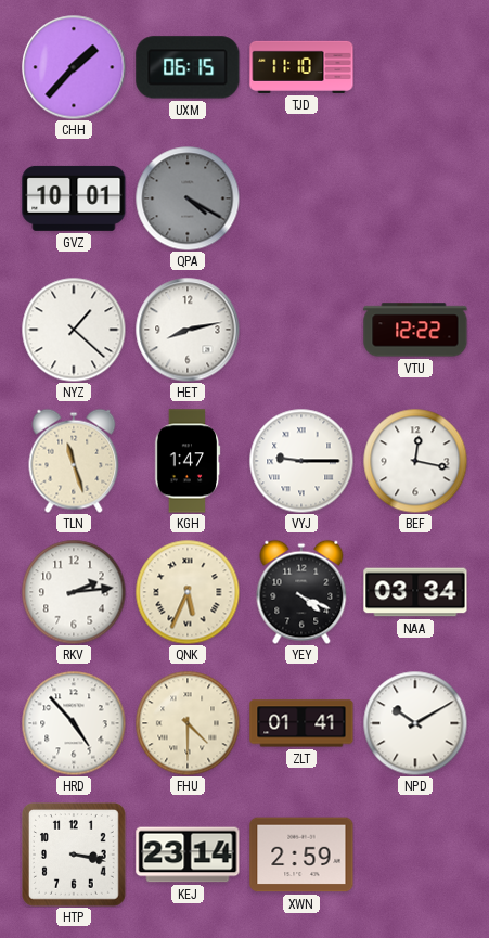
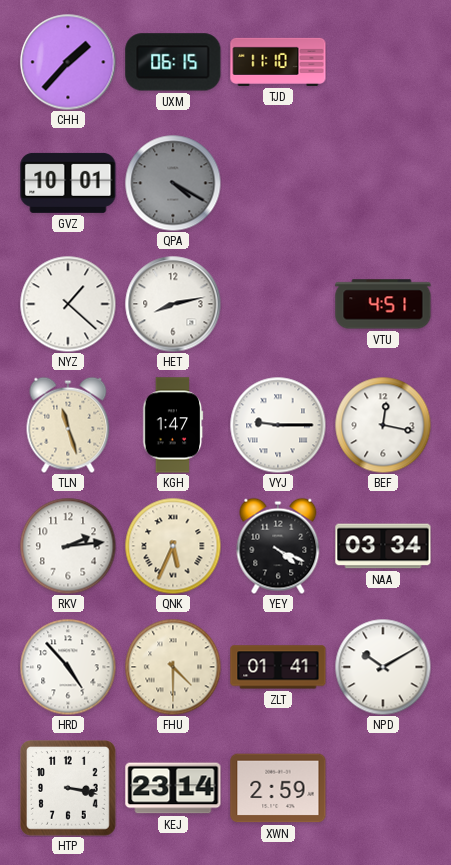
VTU: 12:22 -> 4:51 (383, 304)
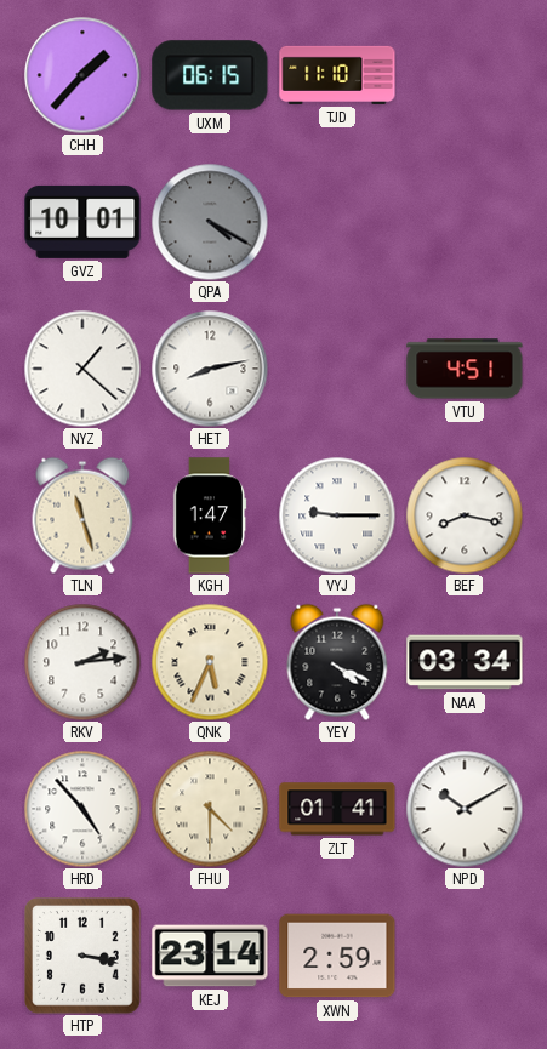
BEF: 12:17 -> 8:17 (465, 515)
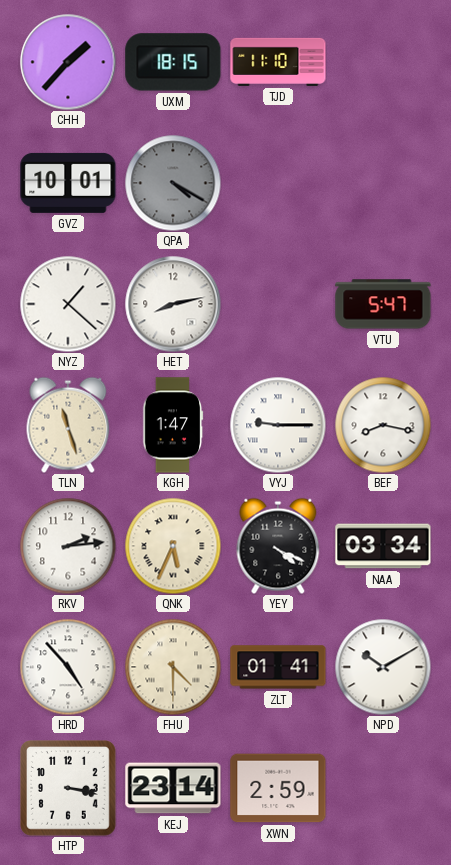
UXM: 06:15 -> 18:15 (173, 62)
VTU: 4:51 -> 5:47 (383, 304)
